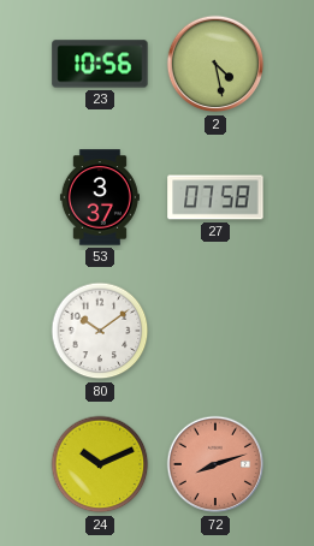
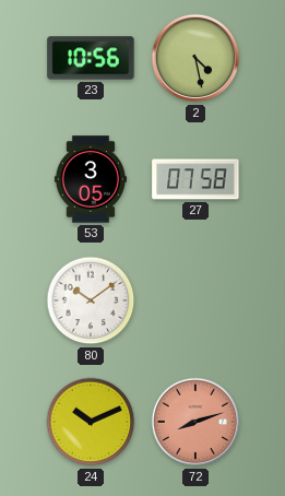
53: 3:37 -> 3:05 (91, 179)
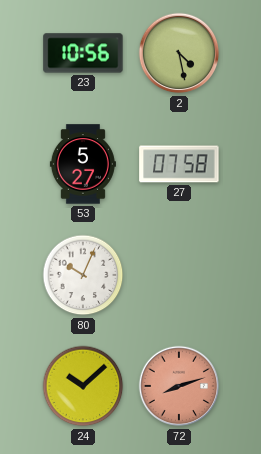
53: 3:05 -> 5:27 (83, 164)
80: 10:09 -> 10:04 (83, 275)
24: 10:11 -> 10:08 (83, 386)
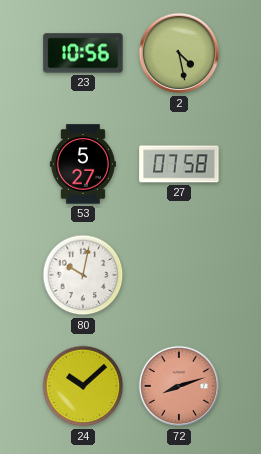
80: 10:04 -> 10:02 (83, 275)
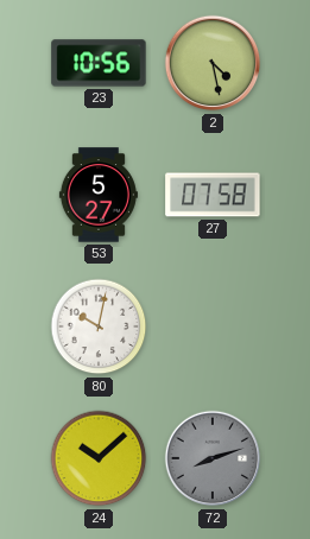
72 dial: salmon -> grey (213, 458)
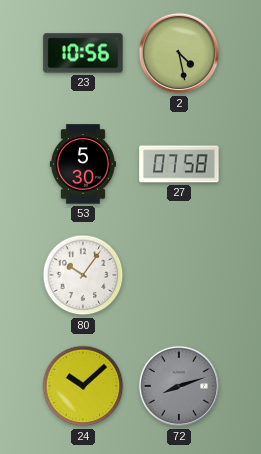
53: 5:27 -> 5:30 (83, 164)
80: 10:02 -> 10:06 (83, 275)
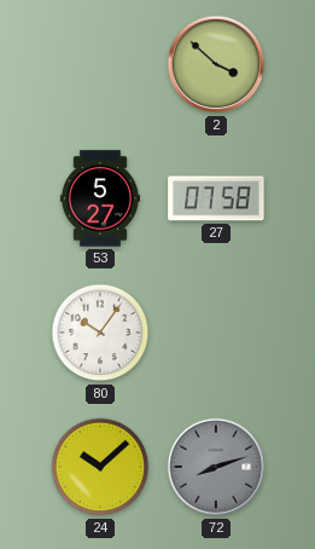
23: 10:56 -> none (83, 53)
2: 4:28 -> 3:52 (216, 64)
53: 5:30 -> 5:27 (100, 198)
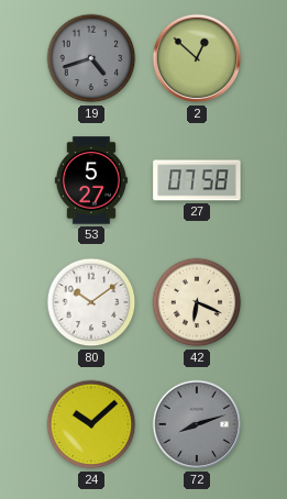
19: none -> 4:42 (91, 58)
2: 3:52 -> 12:52 (197, 58)
80: 10:06 -> 10:09 (91, 302)
42: none -> 6:19 (197, 302)
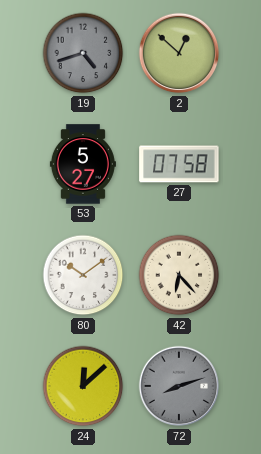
42: 6:19 -> 6:23 (179, 275)
24: 10:08 -> 12:08 (83, 386)
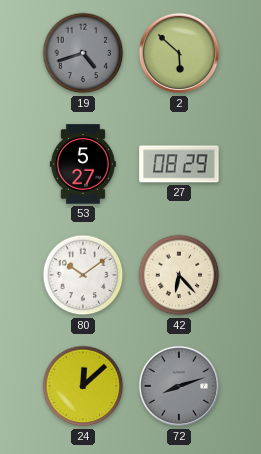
2: 12:52 -> 5:52 (179, 53)
27: 07:58 -> 08:29 (179, 164)
